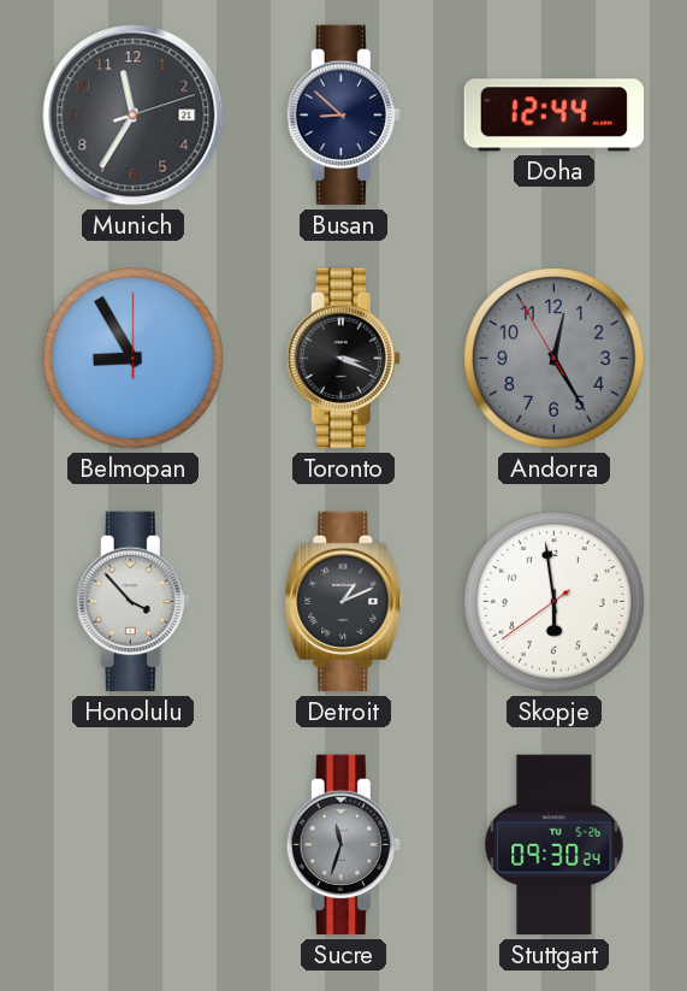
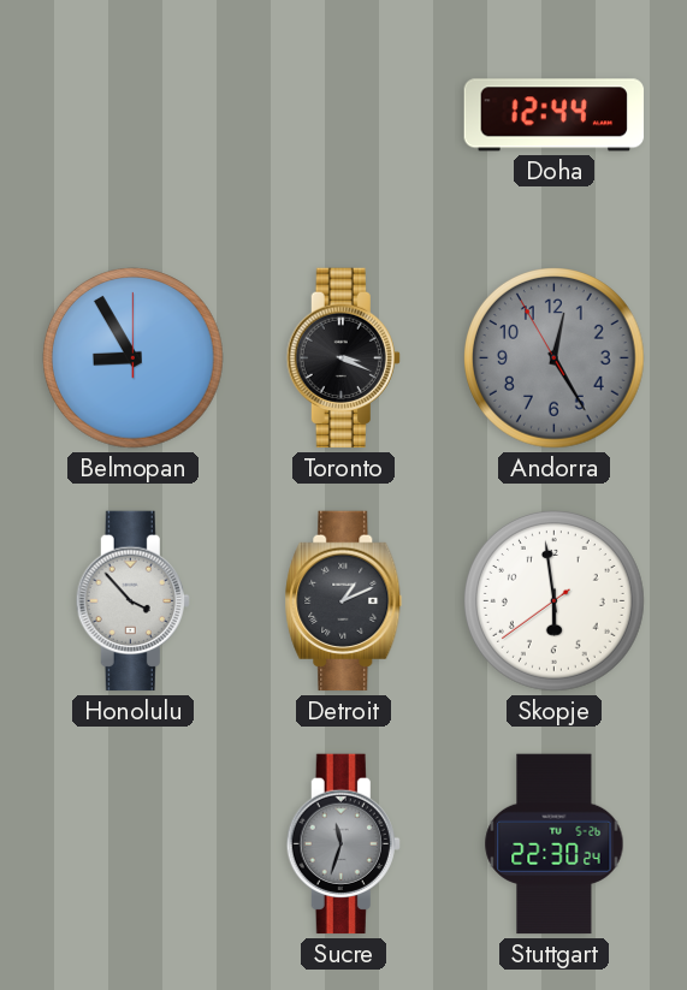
Munich: 11:35 -> none (134, 116)
Busan: 8:52 -> none (343, 116)
Stuttgart: 09:30 -> 22:30 (555, 844)
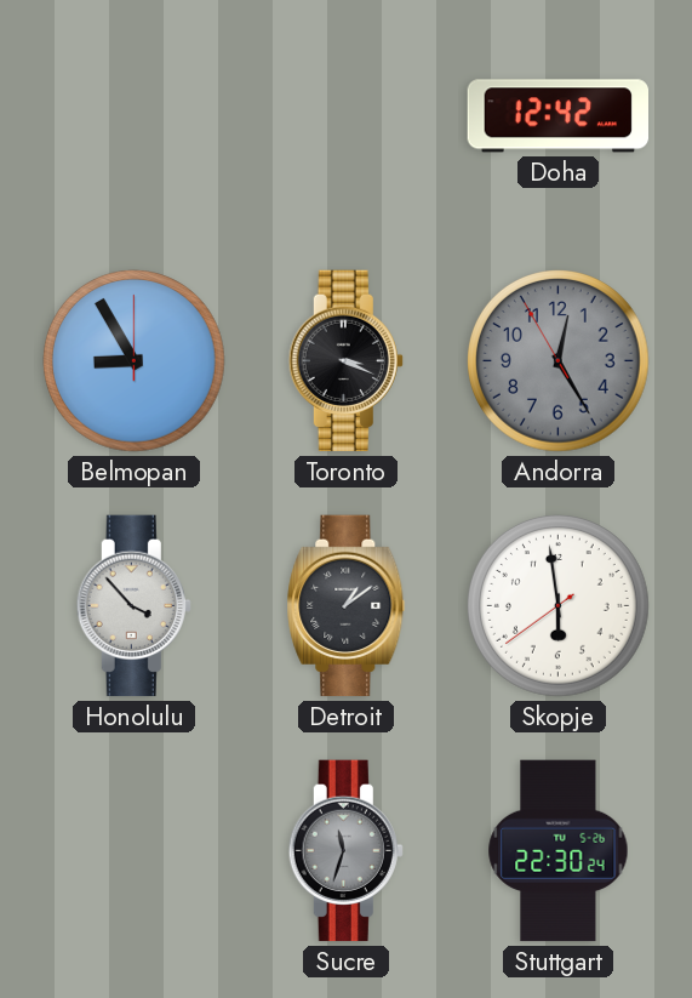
Doha: 12:44 -> 12:42 (559, 116)
Detroit: 1:11 -> 1:09 (347, 606)
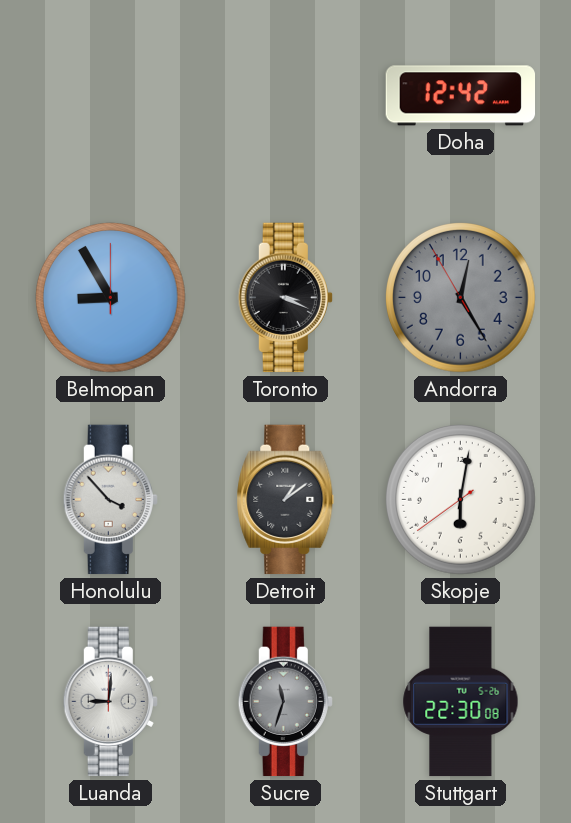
Skopje: 5:58 -> 6:01 (461, 500)
Luanda: none -> 9:01 (110, 702)
Stuttgart: 22:30:24 -> 22:30:08 (461, 702)
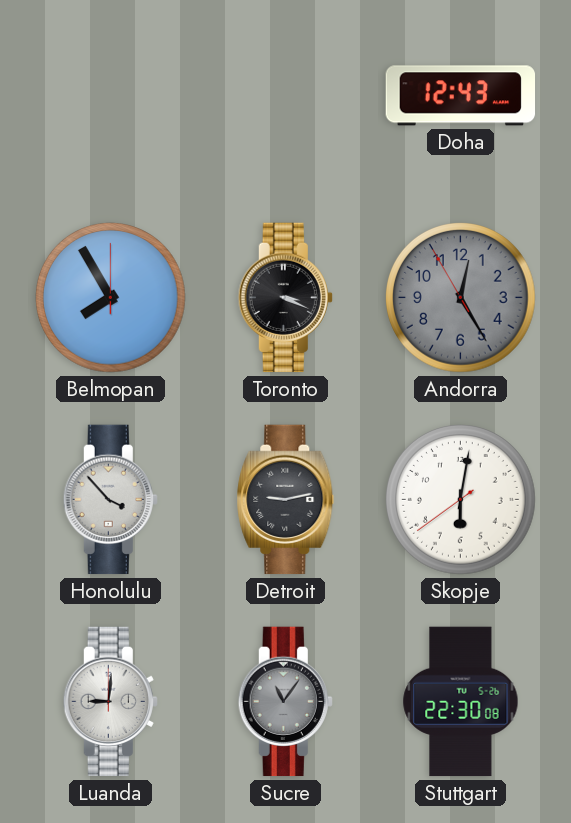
Doha: 12:42 -> 12:43 (461, 96)
Belmopan: 8:55 -> 7:55 (111, 298)
Detroit: 1:09 -> 9:13 (286, 500)
Sucre: 11:33 -> 11:06 (285, 702)
